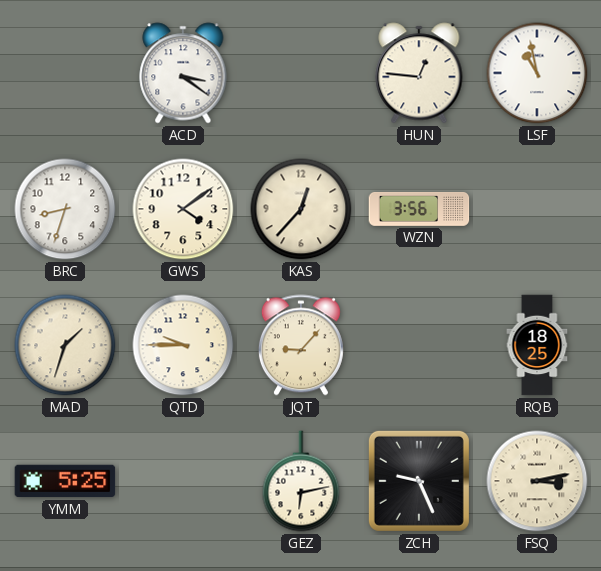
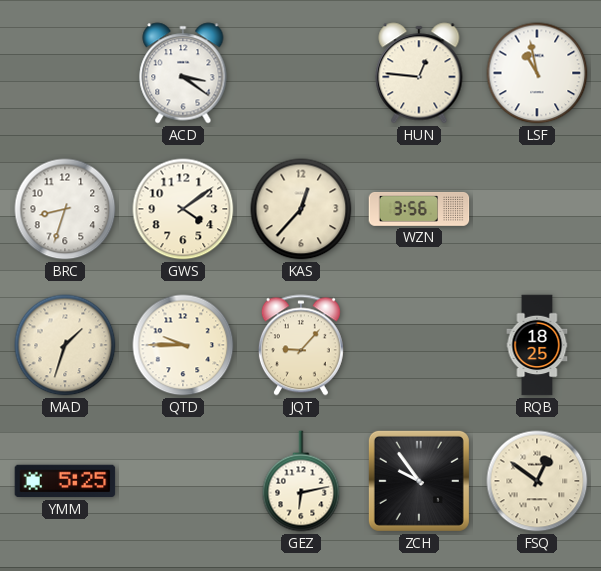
ZCH: 9:26 -> 9:54 (419, 481)
FSQ: 3:13 -> 12:51 (537, 481)
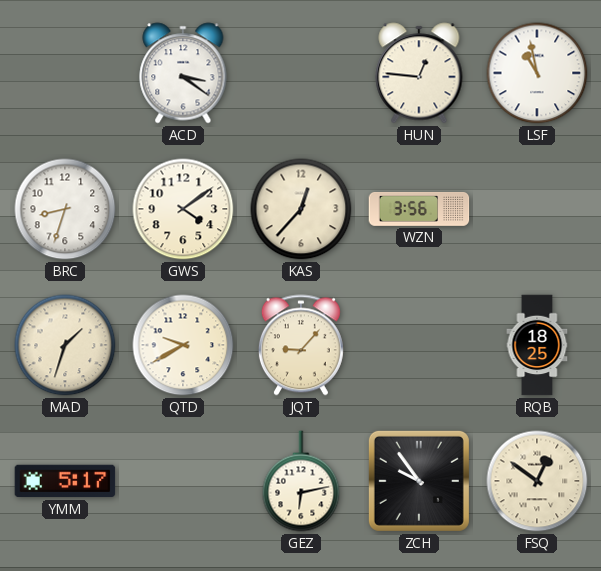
QTD: 9:45 -> 9:40 (183, 345)
YMM: 5:25 -> 5:17 (65, 481)
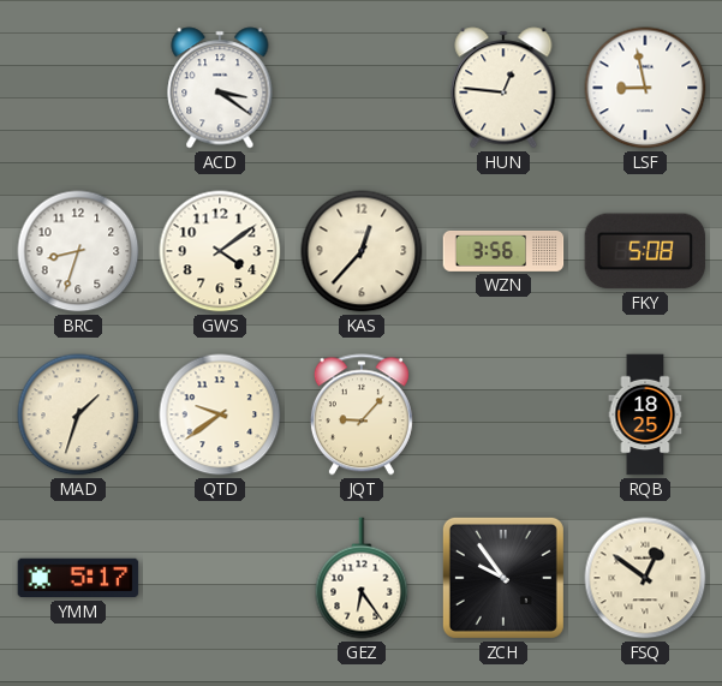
LSF: 10:58 -> 8:58 (645, 88)
FKY: none -> 5:08 (645, 251)
QTD: 9:40 -> 9:39 (220, 414)
GEZ: 6:13 -> 6:24 (362, 578)
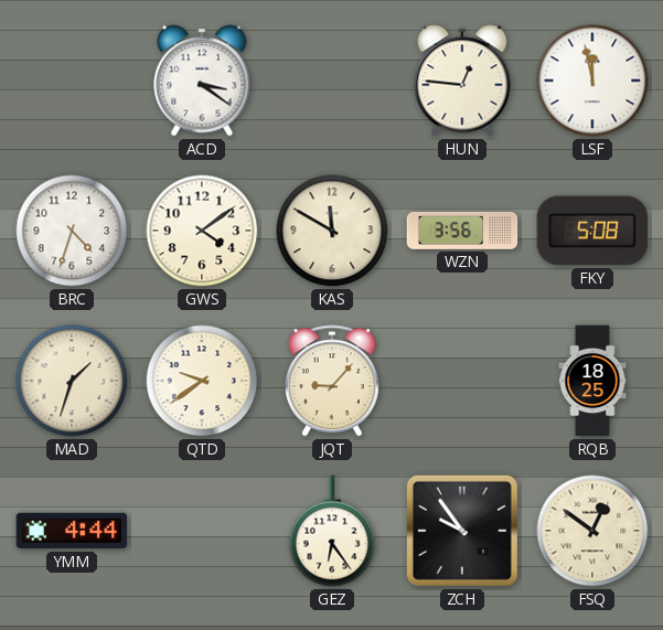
LSF: 8:58 -> 11:58 (592, 81)
BRC: 8:33 -> 4:33 (72, 231)
KAS: 12:37 -> 11:50 (332, 231)
YMM: 5:17 -> 4:44 (72, 531)
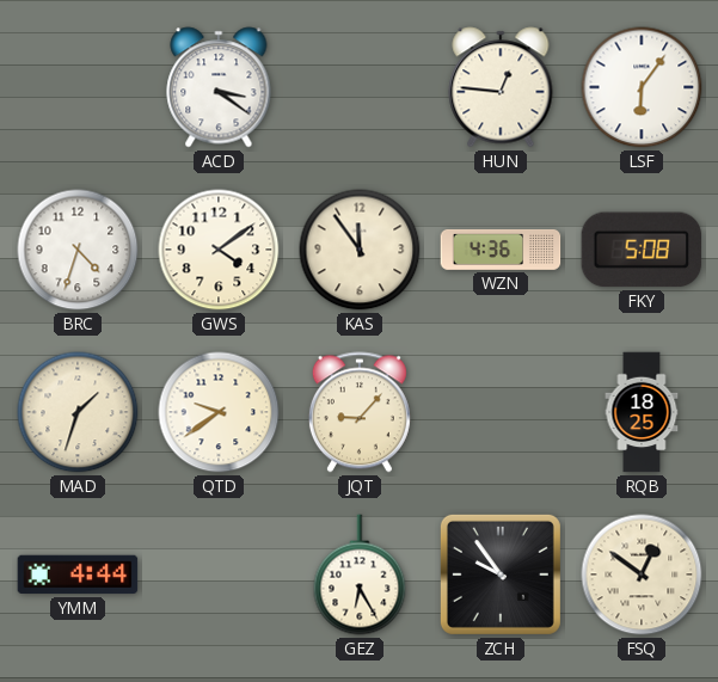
LSF: 11:58 -> 6:06 (642, 87)
KAS: 11:50 -> 11:54 (360, 250)
WZN: 3:56 -> 4:36 (501, 250)
GEZ: 6:24 -> 6:25 (360, 575)
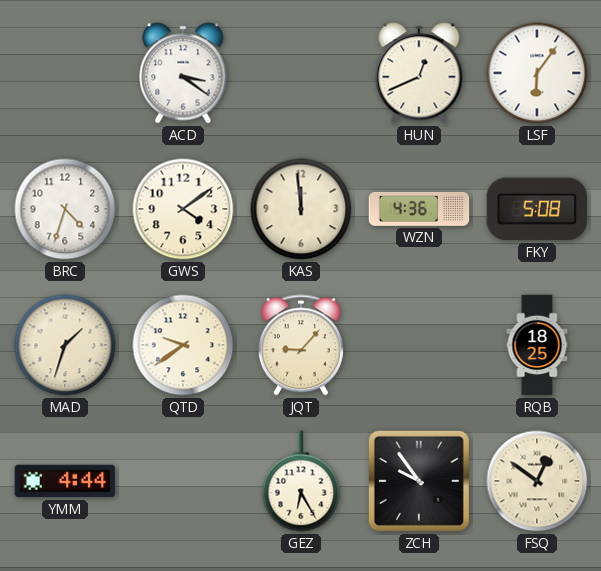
HUN: 12:46 -> 12:41 (419, 73)
KAS: 11:54 -> 11:59 (301, 209)
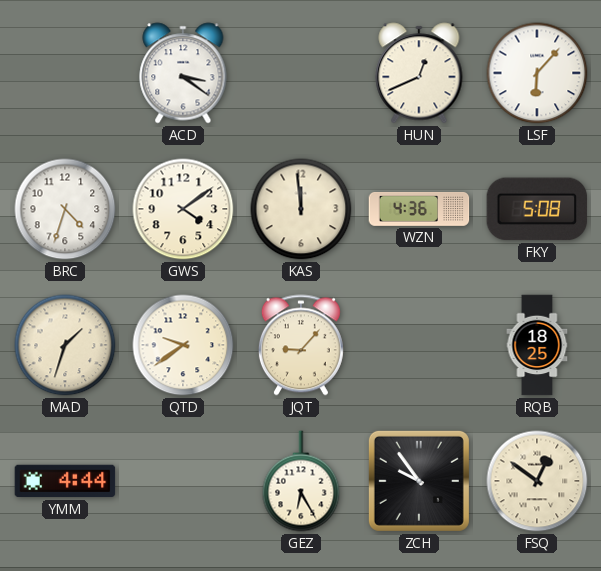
LSF: 6:06 -> 6:07 (537, 73)
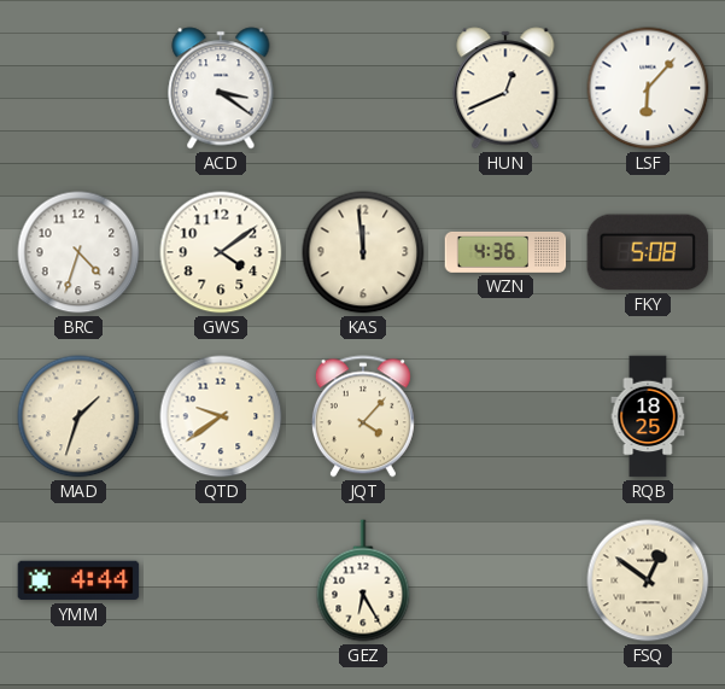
JQT: 9:07 -> 4:07 (363, 416)
ZCH: 9:54 -> none (419, 481)
